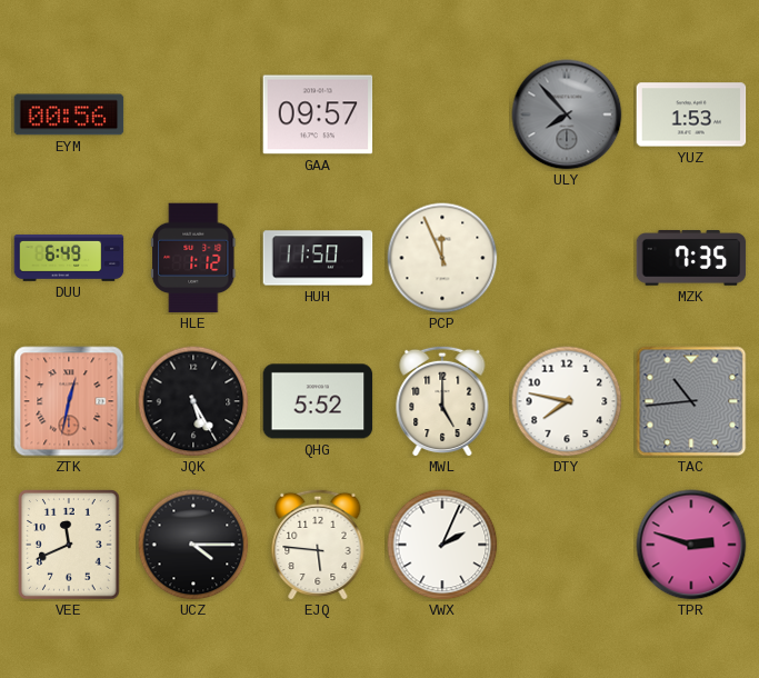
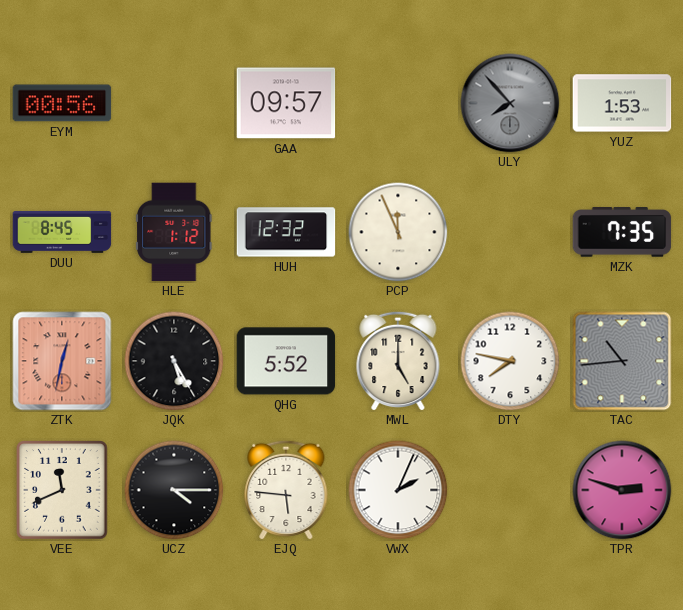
DUU: 6:49 -> 8:45 (62, 232)
HUH: 11:50 -> 12:32 (286, 232)
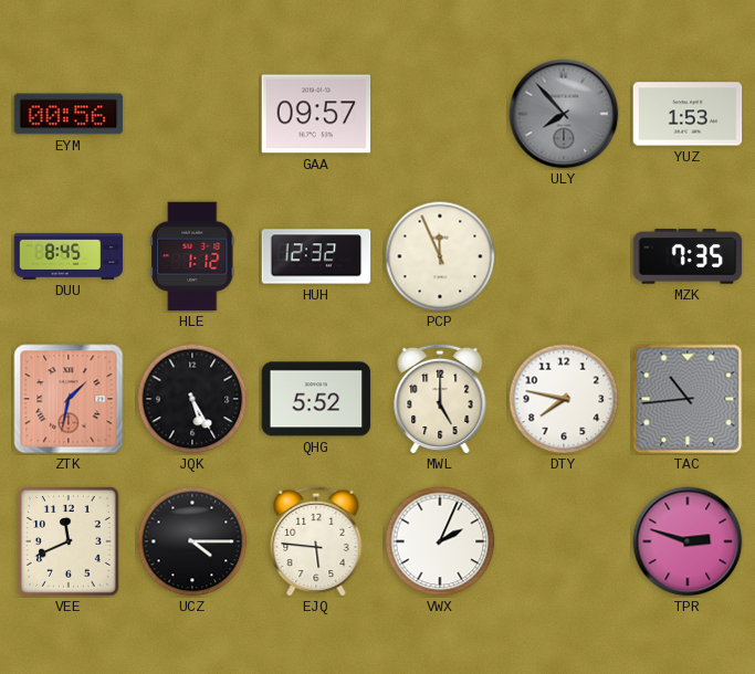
ZTK: 12:32 -> 1:32 (69, 399)
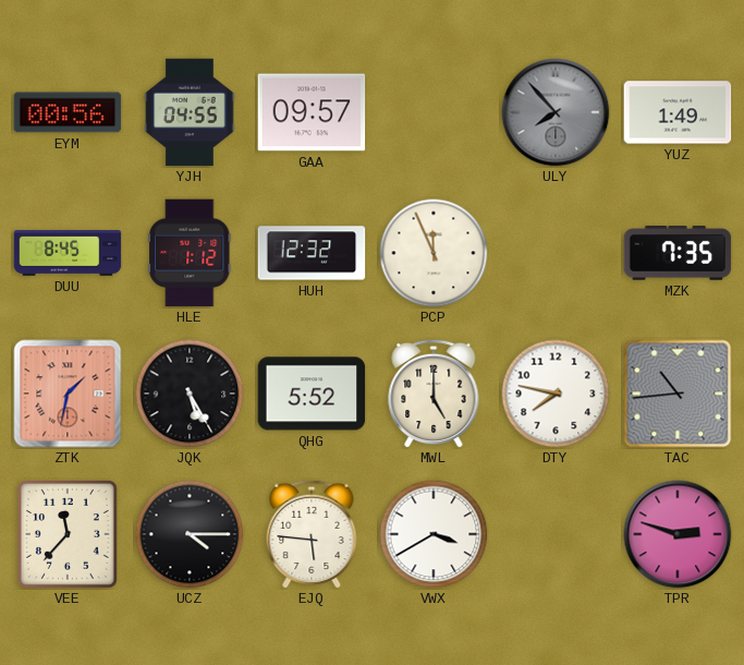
YJH: none -> 04:55 (190, 112)
YUZ: 1:53 -> 1:49 (678, 112)
VEE: 11:41 -> 11:37 (69, 534)
VWX: 2:04 -> 3:40 (434, 534)
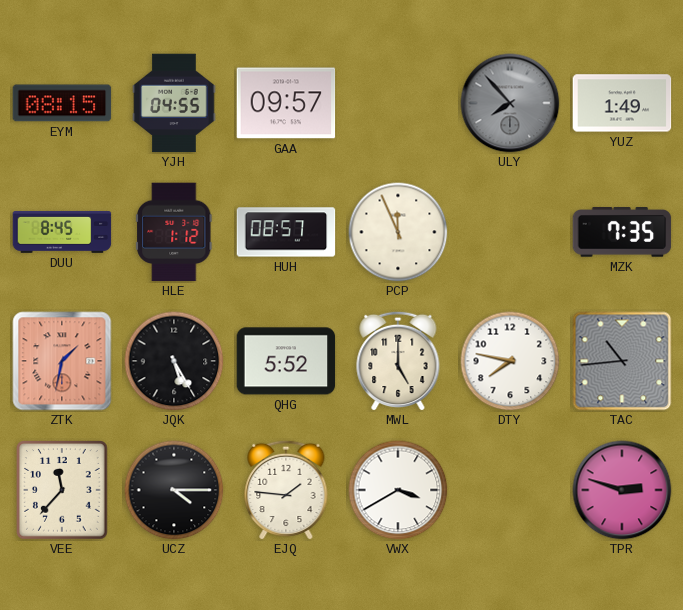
EYM: 00:56 -> 08:15 (62, 103)
HUH: 12:32 -> 08:57 (286, 232)
EJQ: 5:46 -> 1:46 (286, 490)
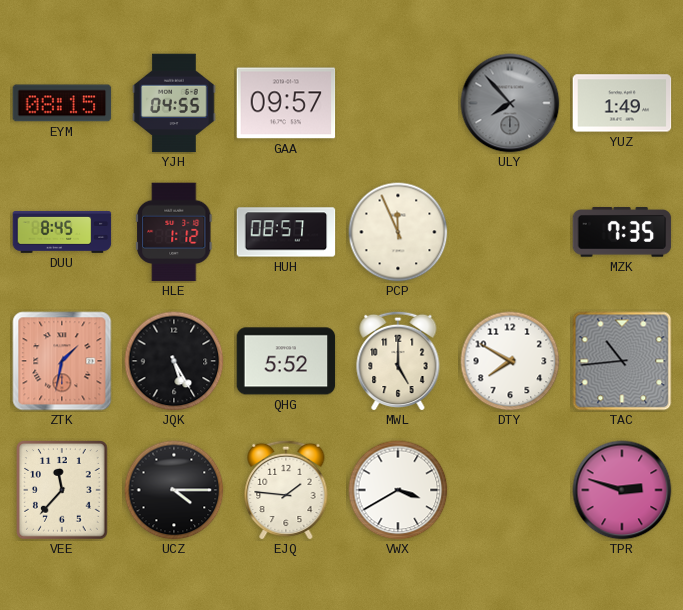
DTY: 7:47 -> 7:50 (510, 361)
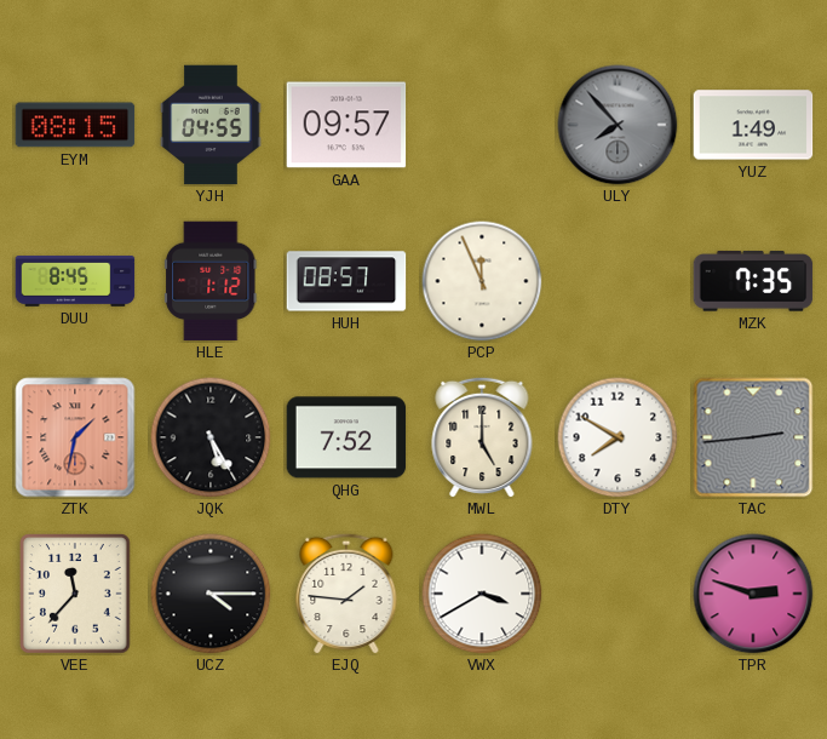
QHG: 5:52 -> 7:52 (346, 437)
TAC: 10:44 -> 2:44 (753, 437)
